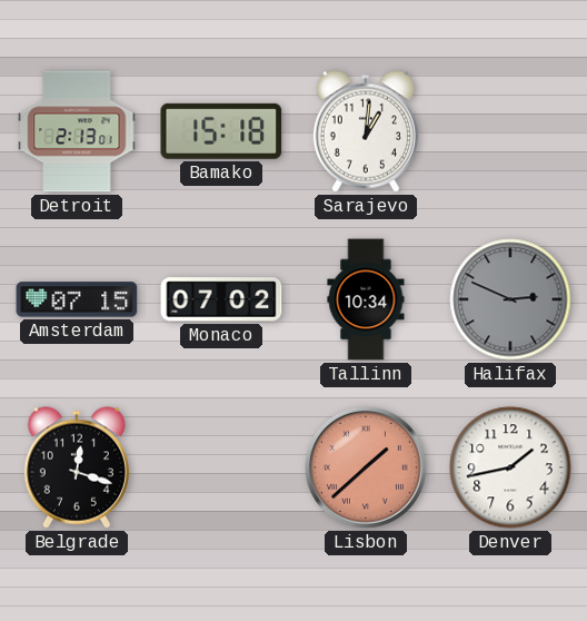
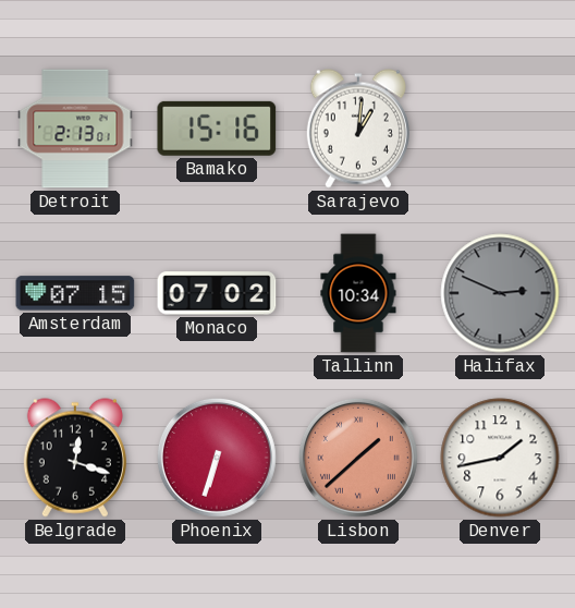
Bamako: 15:18 -> 15:16 (217, 129)
Phoenix: none -> 6:33 (217, 458)
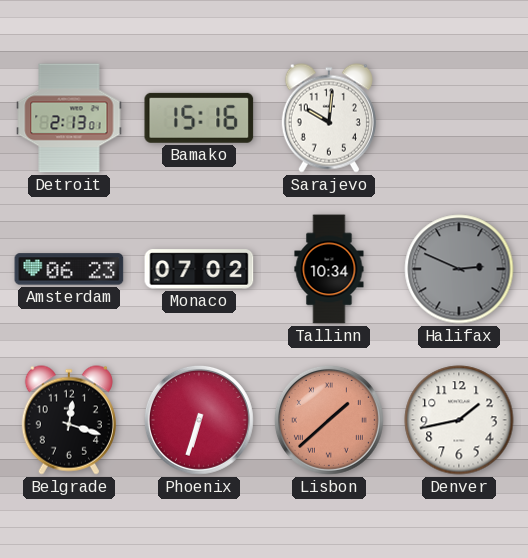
Sarajevo: 1:01 -> 10:01 (329, 118)
Amsterdam: 07:15 -> 06:23 (69, 269)
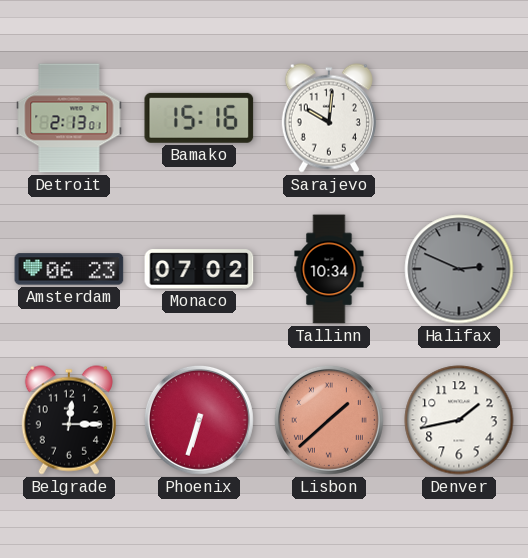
Belgrade: 12:18 -> 12:15 (69, 420)
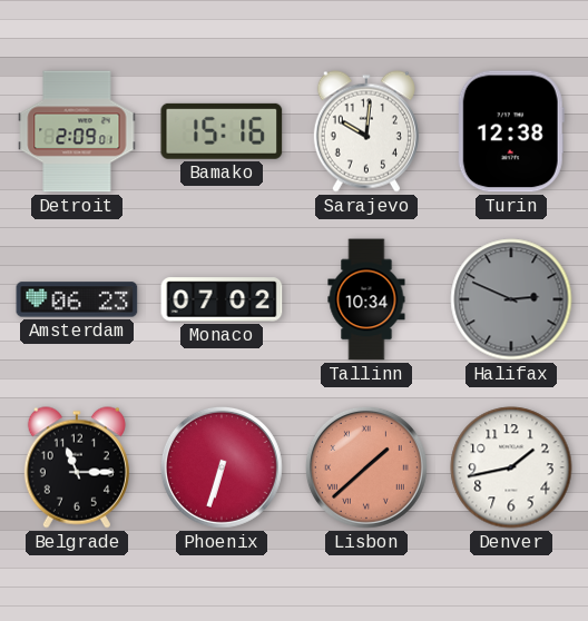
Detroit: 2:13 -> 2:09 (77, 131)
Turin: none -> 12:38 (511, 131)
Belgrade: 12:15 -> 11:15 (77, 467)
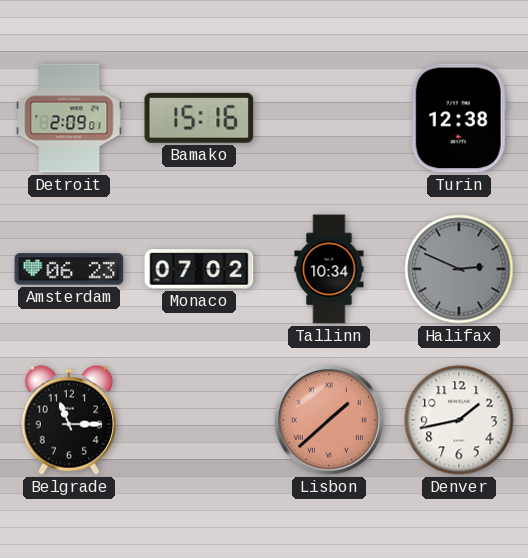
Sarajevo: 10:01 -> none (366, 131)
Phoenix: 6:33 -> none (222, 467)
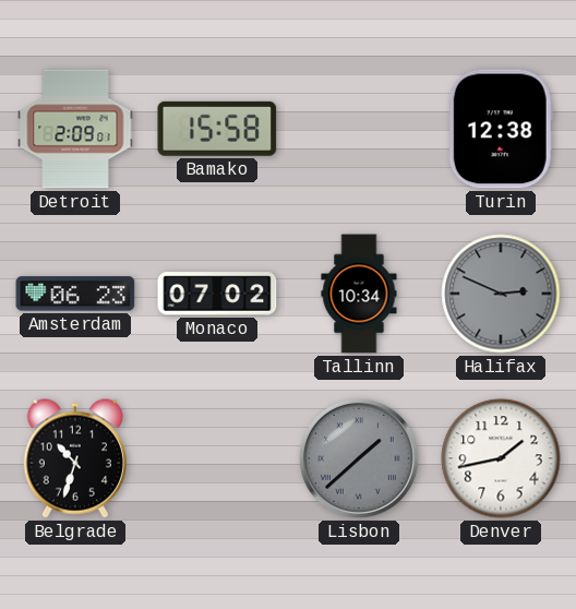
Bamako: 15:16 -> 15:58 (217, 129)
Belgrade: 11:15 -> 10:33 (75, 458)
Lisbon dial: salmon -> grey (359, 458)
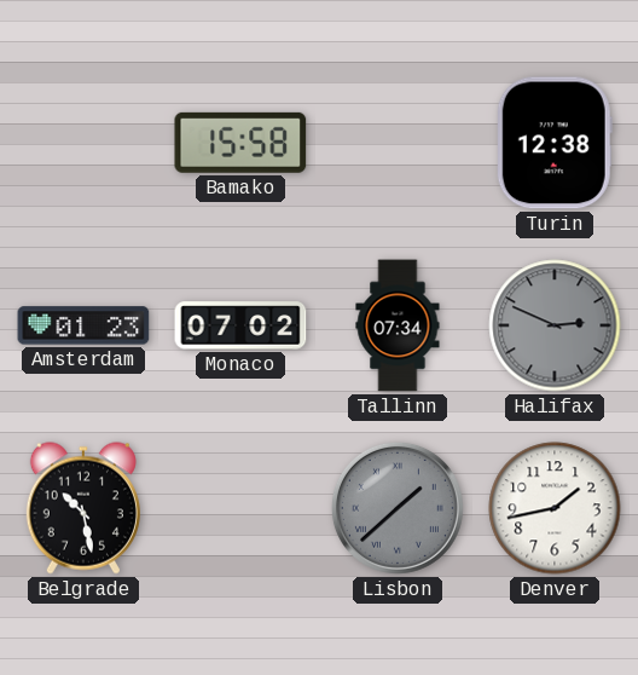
Detroit: 2:09 -> none (75, 129)
Amsterdam: 06:23 -> 01:23 (83, 325)
Tallinn: 10:34 -> 07:34 (398, 325)
Belgrade: 10:33 -> 10:28 (83, 508)
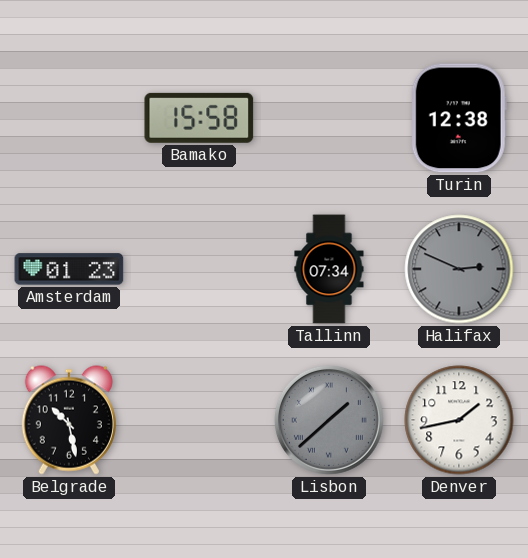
Monaco: 07:02 -> none (240, 325)
